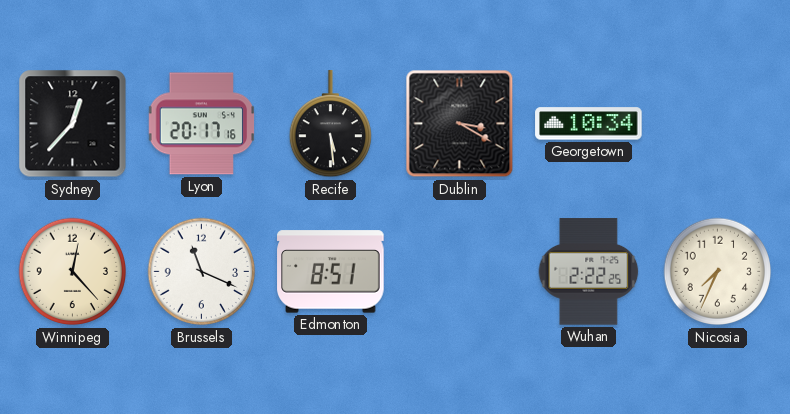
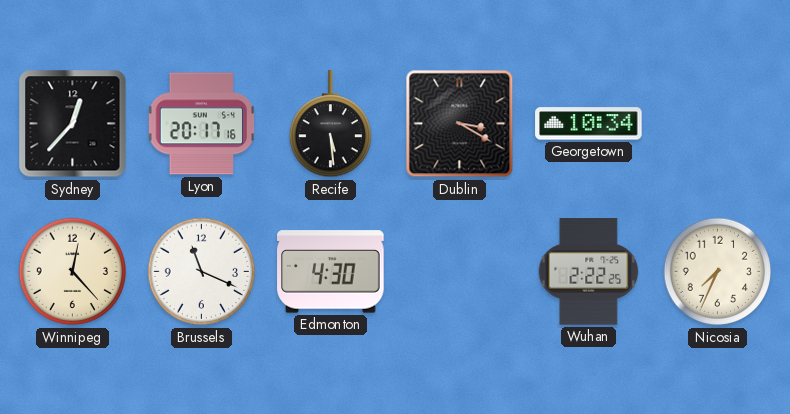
Edmonton: 8:51 -> 4:30 (331, 272)
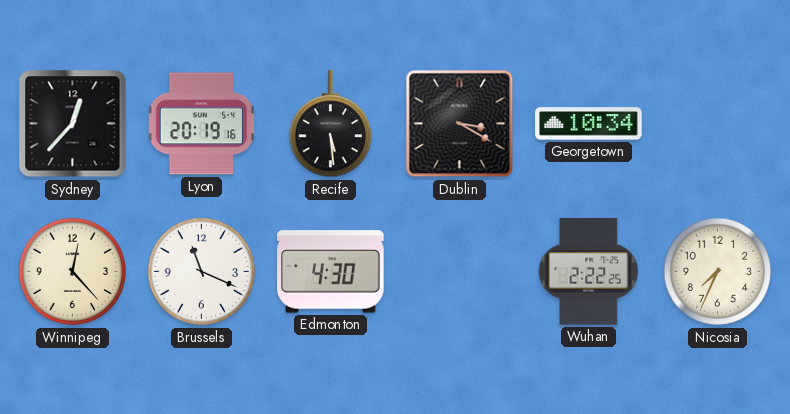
Lyon: 20:17 -> 20:19 (202, 124)
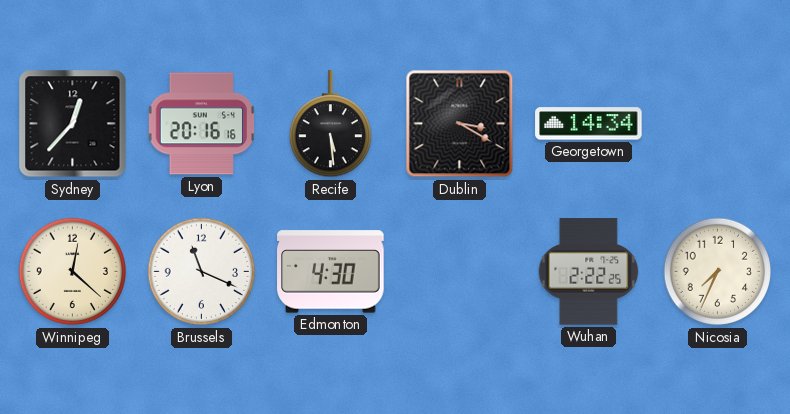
Lyon: 20:19 -> 20:16 (202, 124)
Georgetown: 10:34 -> 14:34 (589, 124)
Winnipeg: 12:23 -> 12:22 (73, 272)
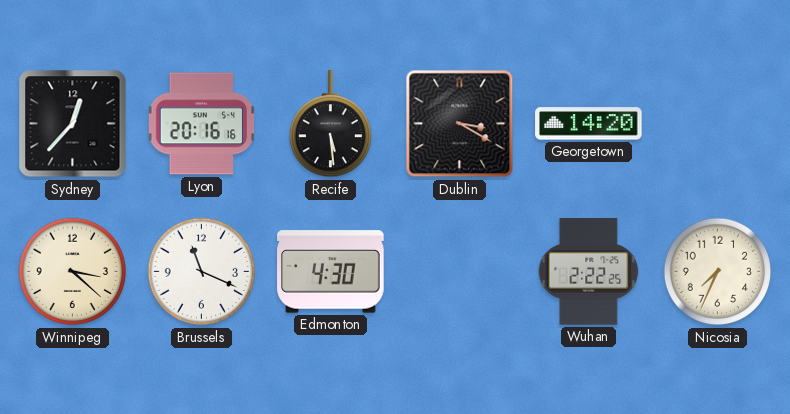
Georgetown: 14:34 -> 14:20 (589, 124)
Winnipeg: 12:22 -> 3:22 (73, 272)
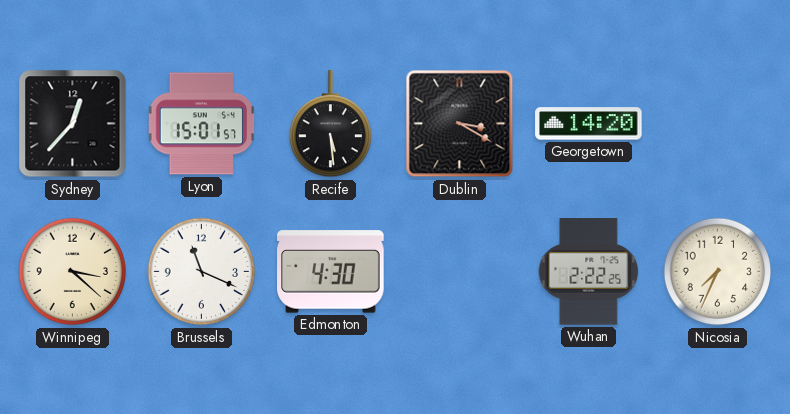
Lyon: 20:16 -> 15:01 (202, 124)
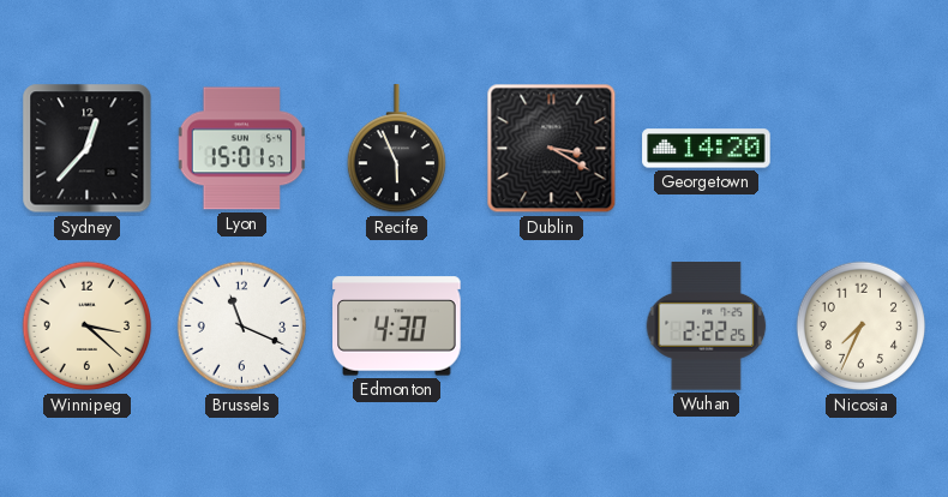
Recife: 5:29 -> 5:56 (396, 149)
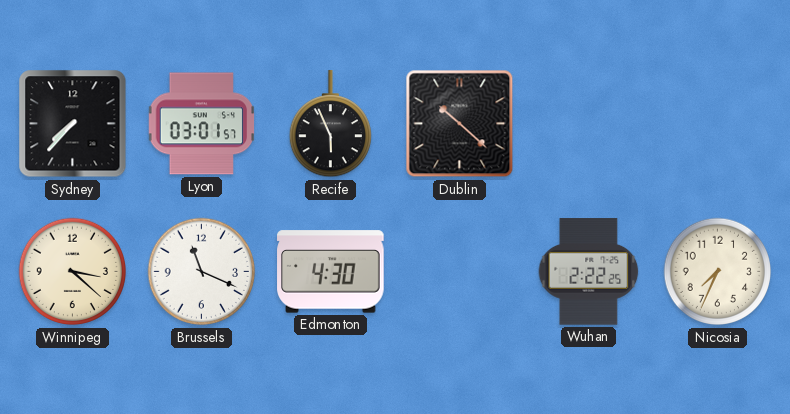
Sydney: 12:37 -> 7:37 (73, 124)
Lyon: 15:01 -> 03:01 (202, 124)
Dublin: 3:20 -> 10:22 (460, 124)
Georgetown: 14:20 -> none (707, 149)
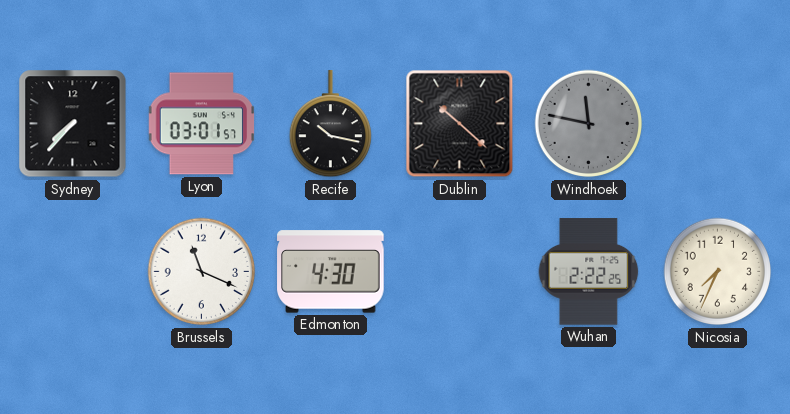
Recife: 5:56 -> 10:17 (330, 124)
Windhoek: none -> 11:47 (589, 124)
Winnipeg: 3:22 -> none (73, 272)
